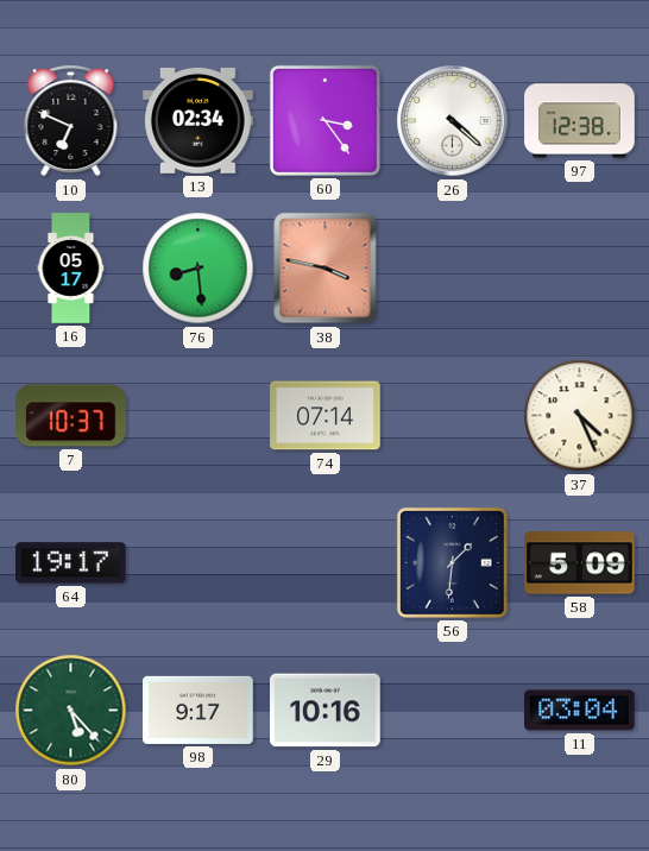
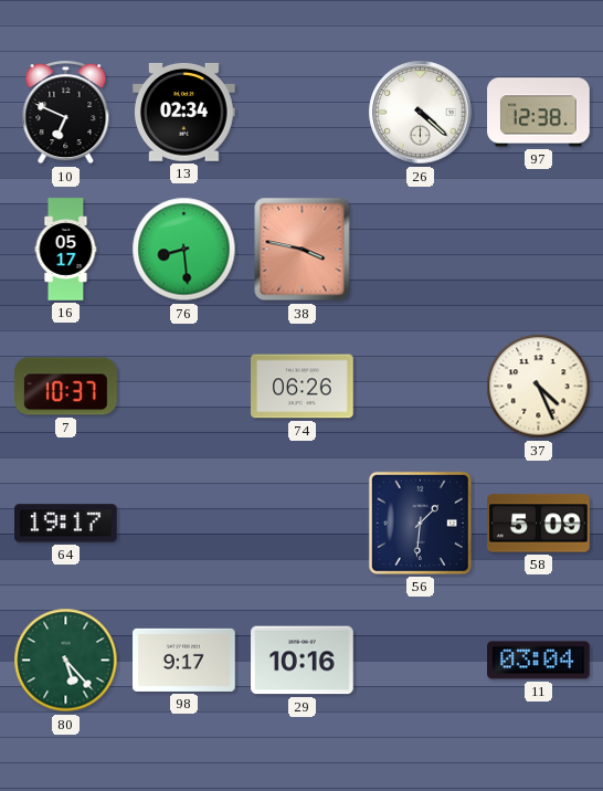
60: 3:24 -> none (324, 120)
74: 07:14 -> 06:26 (303, 387)
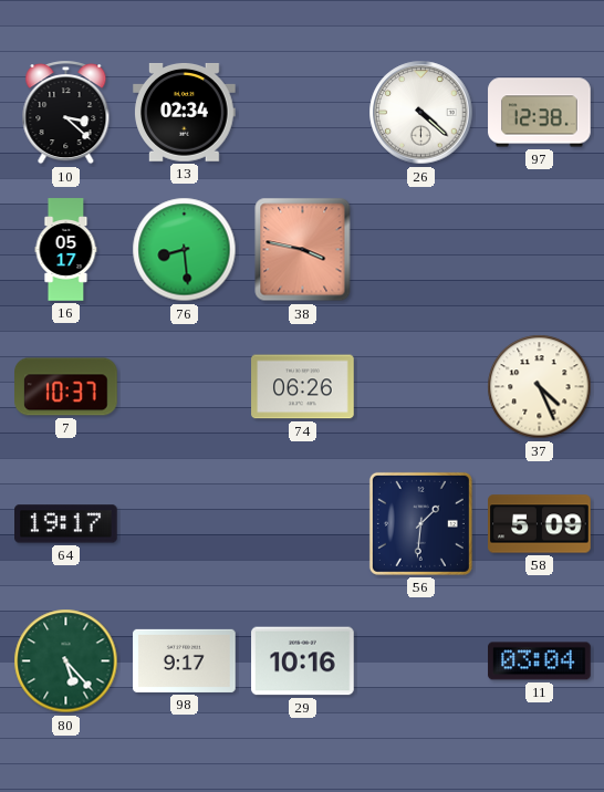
10: 6:49 -> 3:22 (66, 113)
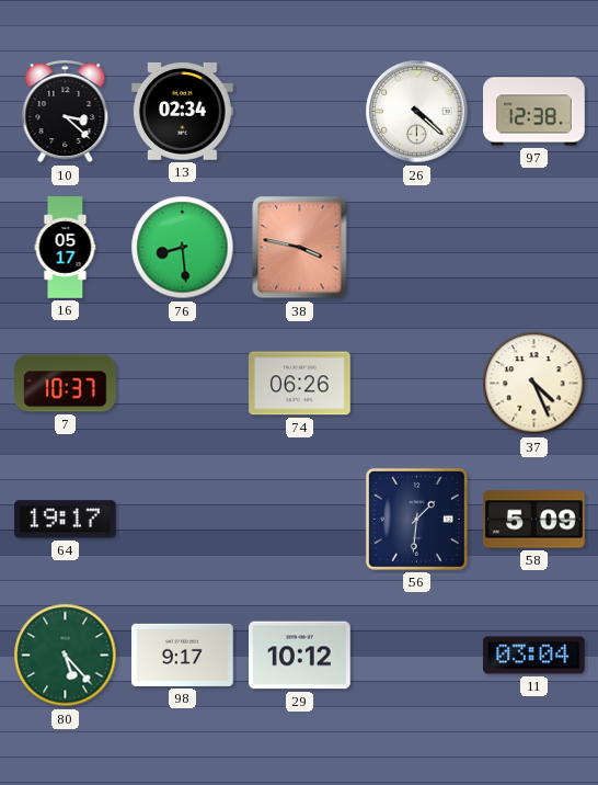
29: 10:16 -> 10:12 (300, 656)
